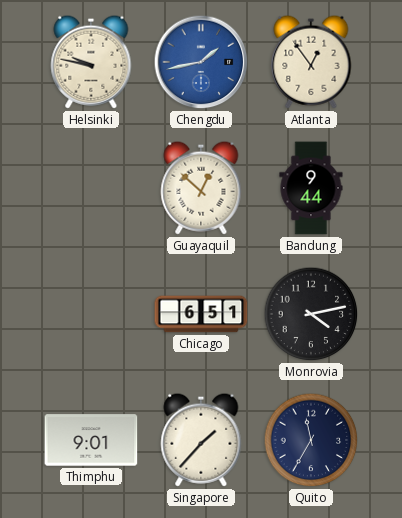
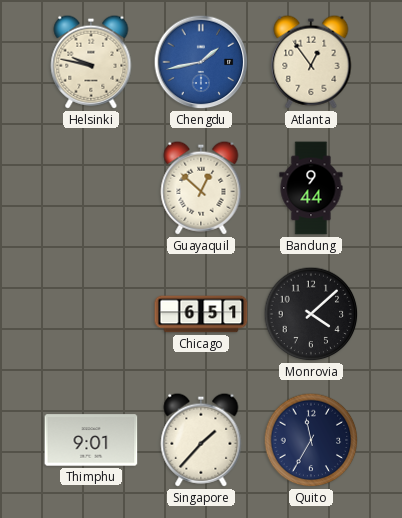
Monrovia: 4:13 -> 4:08 (311, 314)
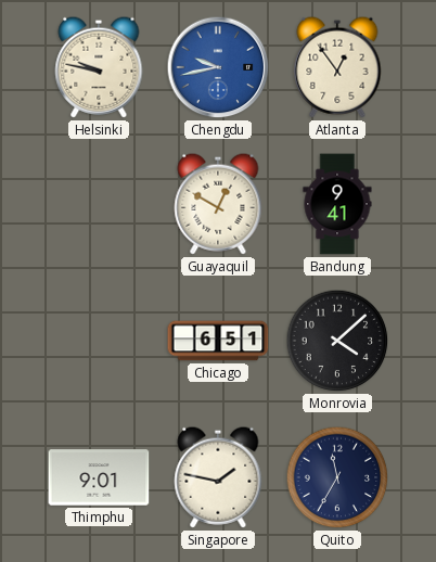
Chengdu: 1:43 -> 9:43 (218, 67)
Guayaquil: 12:52 -> 12:50 (218, 204)
Bandung: 9:44 -> 9:41 (337, 204)
Singapore: 1:37 -> 1:47 (218, 477)
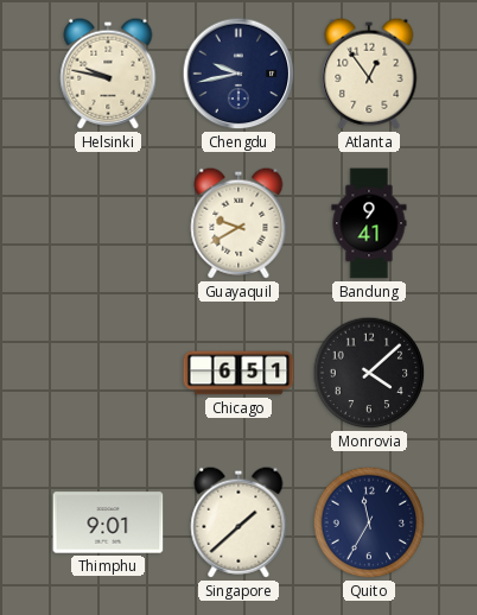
Chengdu dial: blue -> navy (238, 74)
Guayaquil: 12:50 -> 9:40 (238, 223)
Singapore: 1:47 -> 1:38 (238, 522)
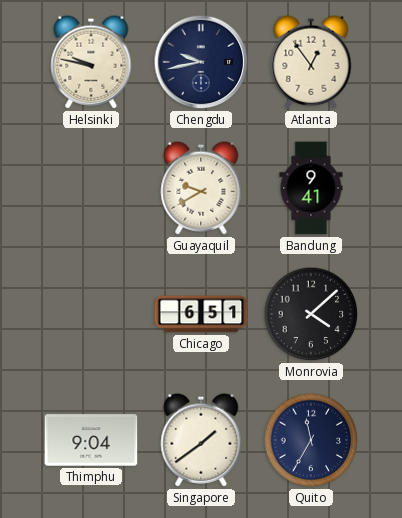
Thimphu: 9:01 -> 9:04 (91, 440)
Singapore: 1:38 -> 1:39 (201, 440)
